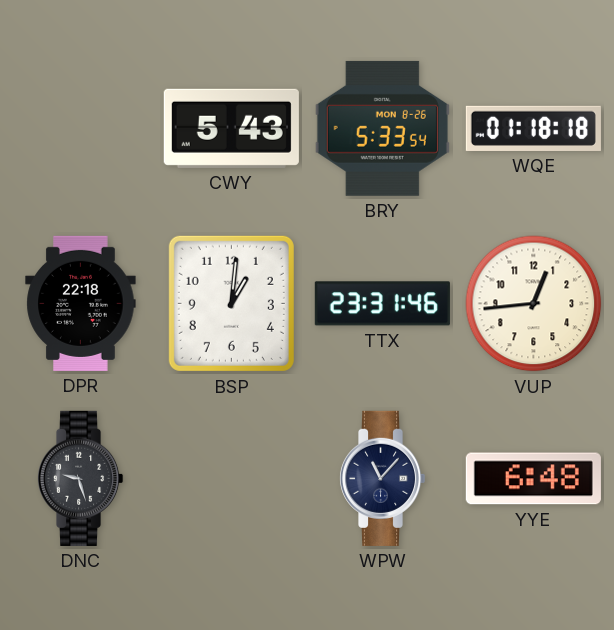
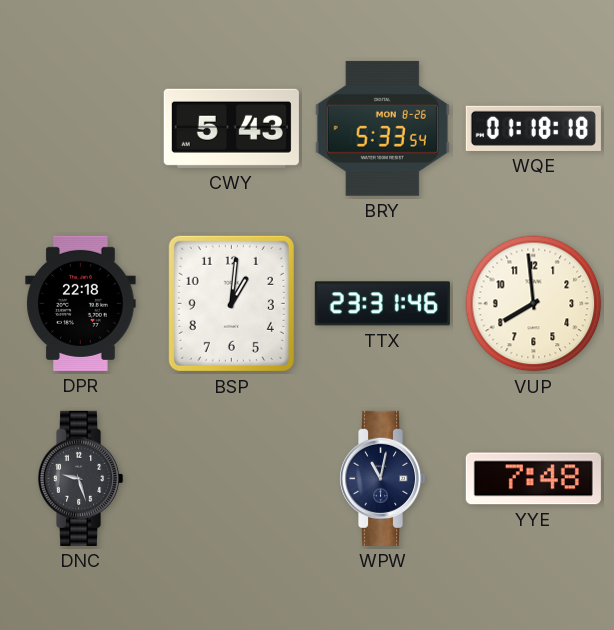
VUP: 12:44 -> 7:59 (534, 304)
WPW: 11:07 -> 11:02 (382, 478)
YYE: 6:48 -> 7:48 (533, 479)
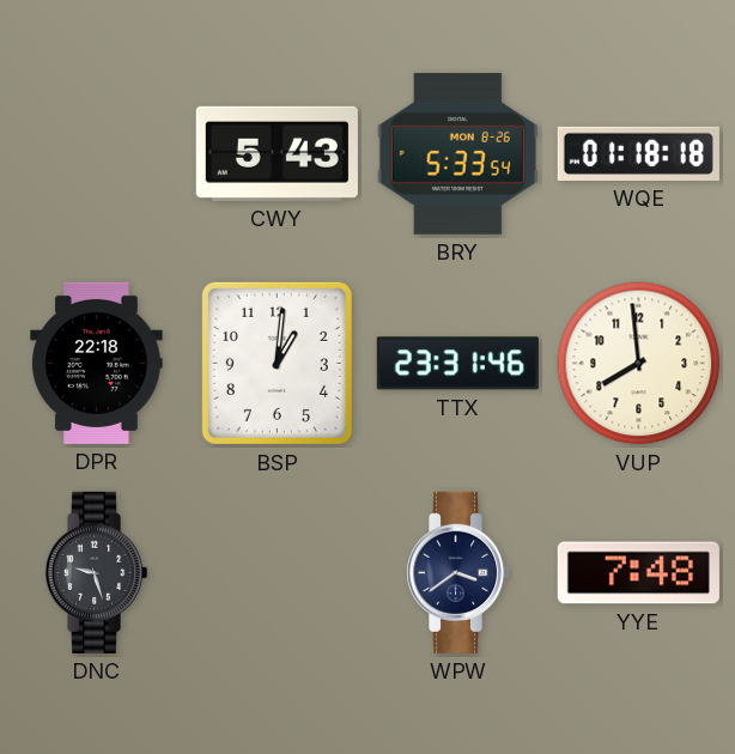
WPW: 11:02 -> 3:39 (457, 572)
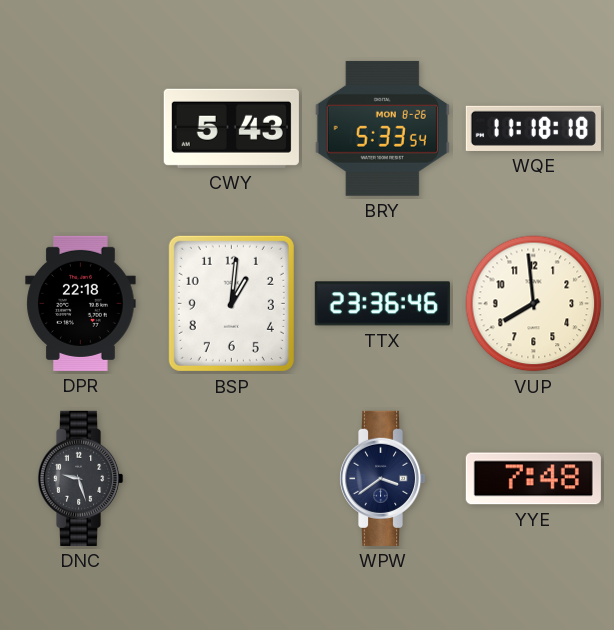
WQE: 01:18 -> 11:18 (533, 128)
TTX: 23:31 -> 23:36 (382, 304)
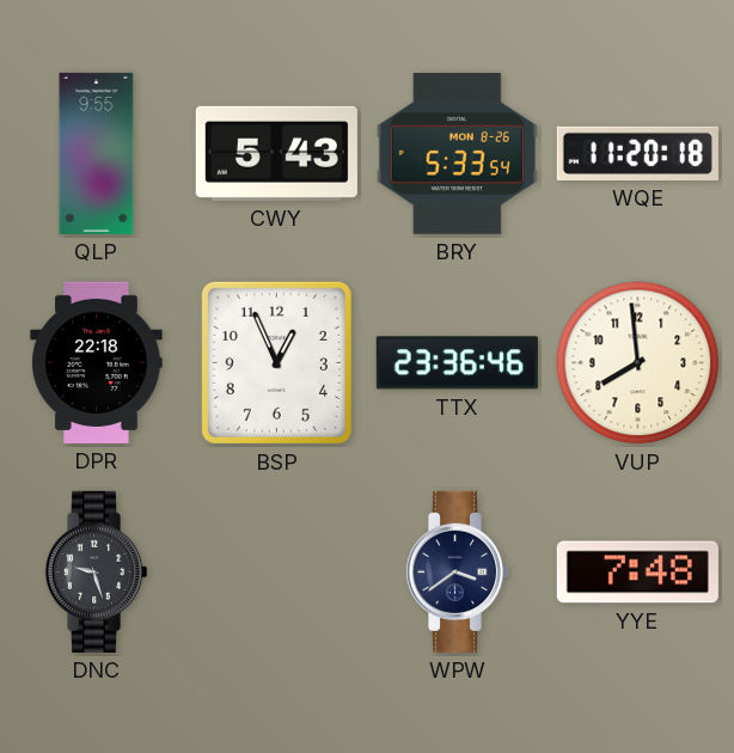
QLP: none -> 9:55 (97, 153)
WQE: 11:18 -> 11:20 (637, 153)
BSP: 1:01 -> 12:56 (276, 362)
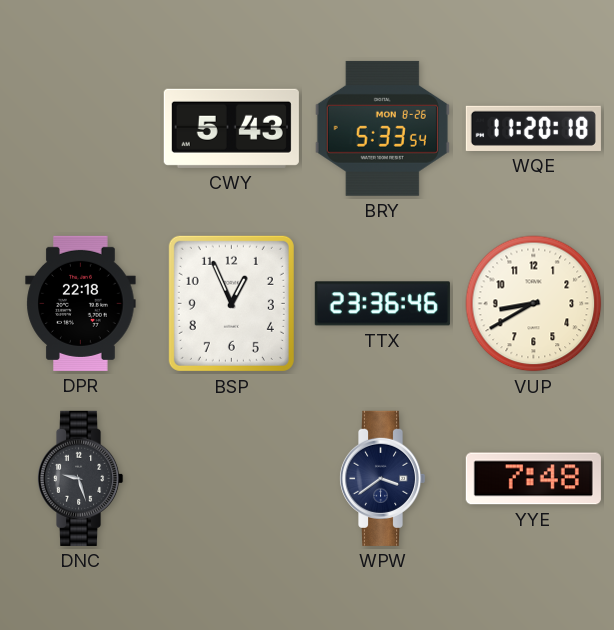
QLP: 9:55 -> none (97, 153)
VUP: 7:59 -> 8:40 (534, 304)
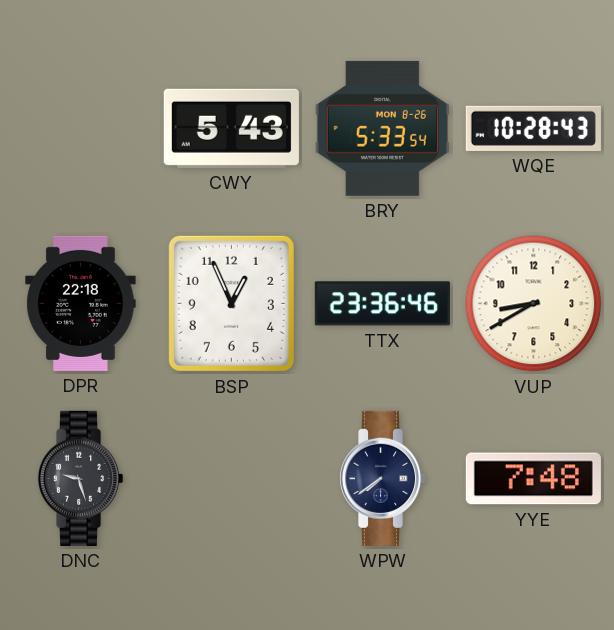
WQE: 11:20 -> 10:28 (533, 128)
WPW: 3:39 -> 7:39 (382, 478)
